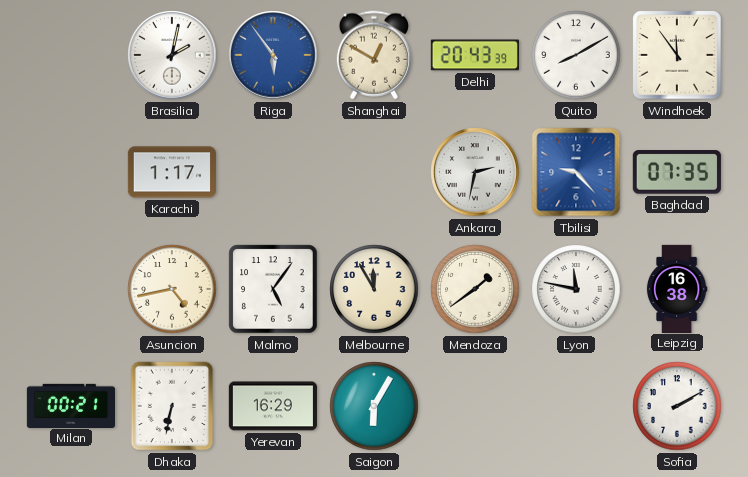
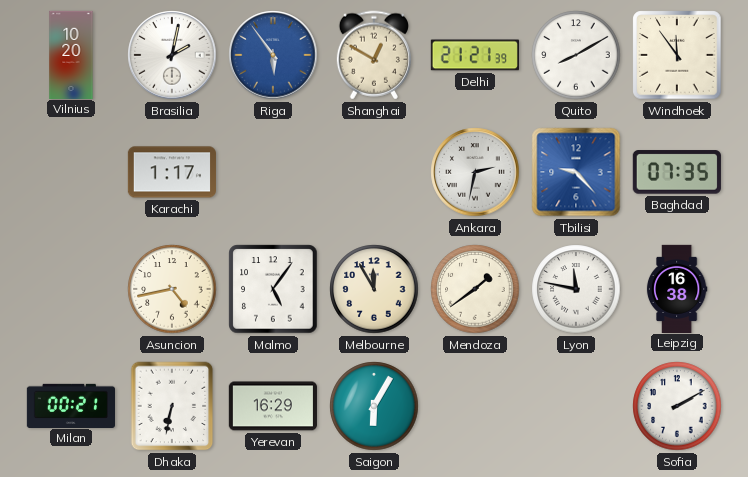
Vilnius: none -> 10:20 (71, 54)
Delhi: 20:43 -> 21:21 (475, 55)
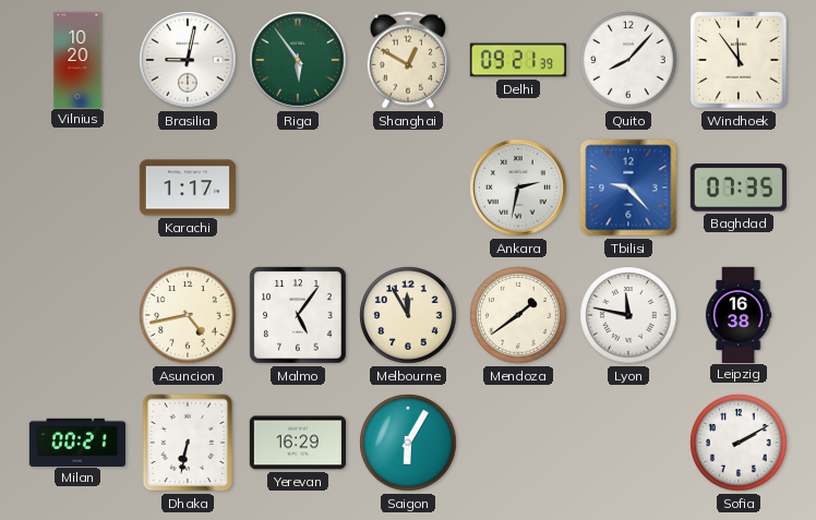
Brasilia: 2:02 -> 9:02 (188, 60)
Riga dial: blue -> green (298, 60)
Delhi: 21:21 -> 09:21 (518, 60)
Quito: 8:10 -> 8:07 (628, 60)
